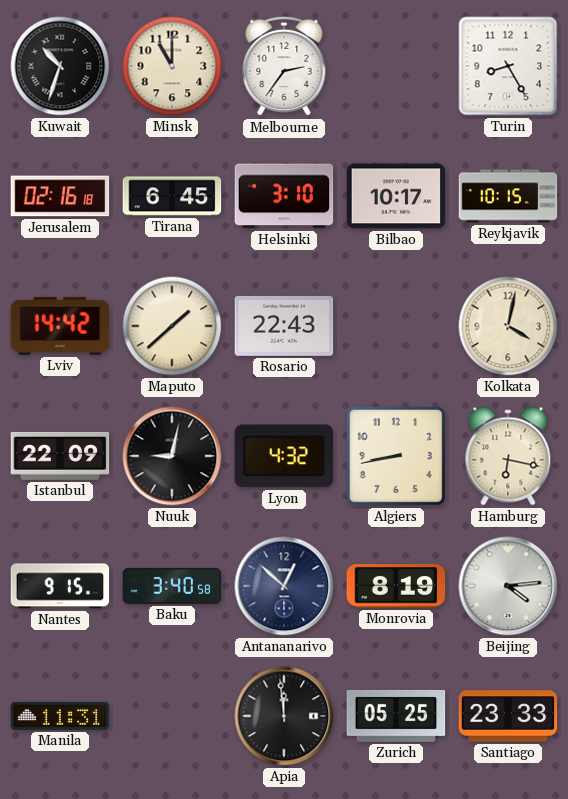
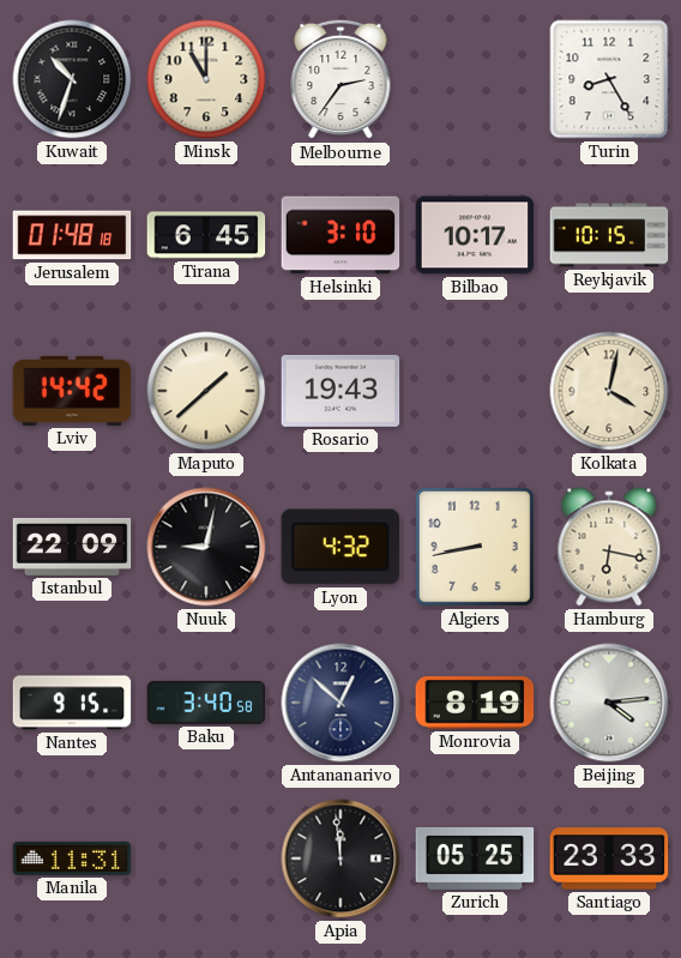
Jerusalem: 02:16 -> 01:48 (72, 235)
Rosario: 22:43 -> 19:43 (340, 391)
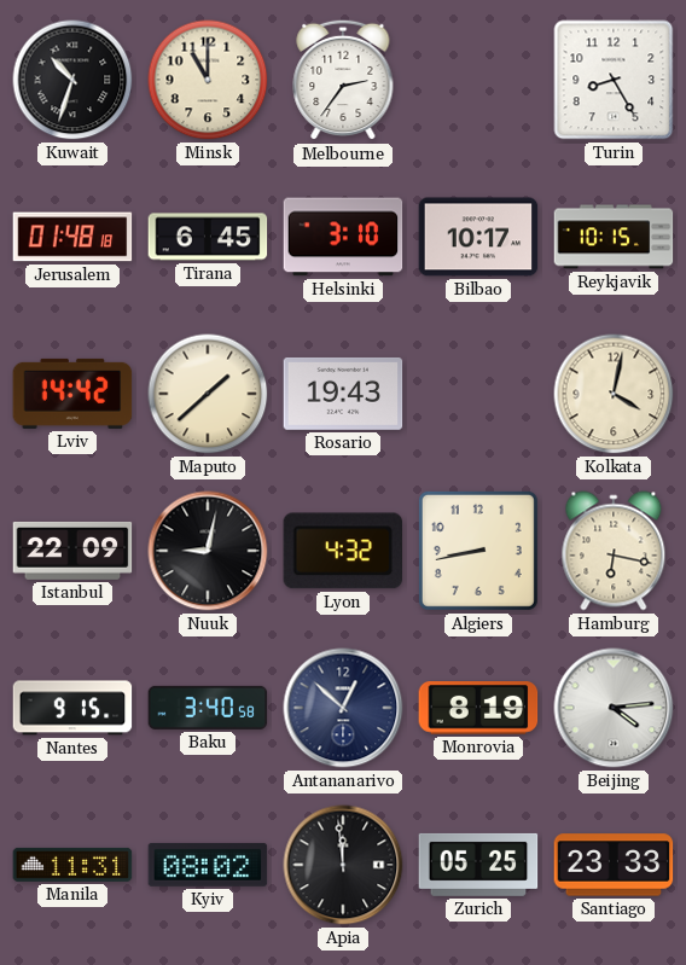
Kyiv: none -> 08:02 (208, 865)
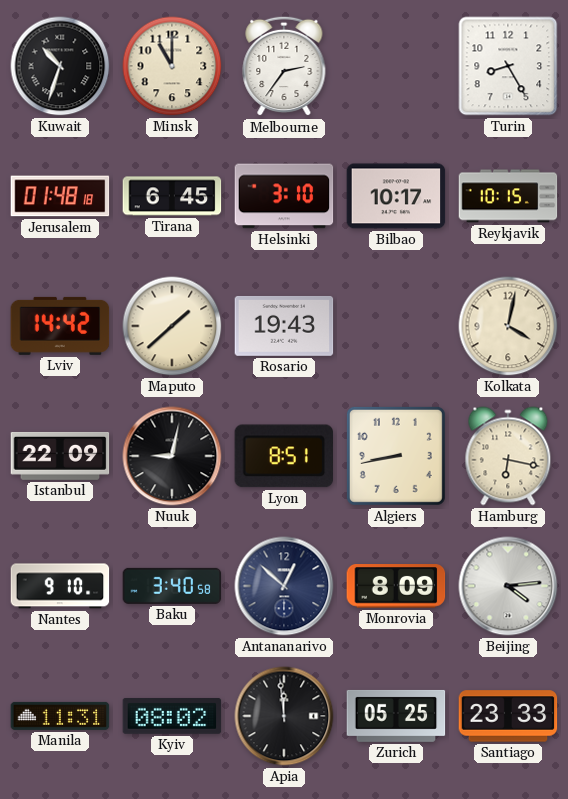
Lyon: 4:32 -> 8:51 (283, 456)
Nantes: 9:15 -> 9:10 (60, 586)
Monrovia: 8:19 -> 8:09 (396, 587)
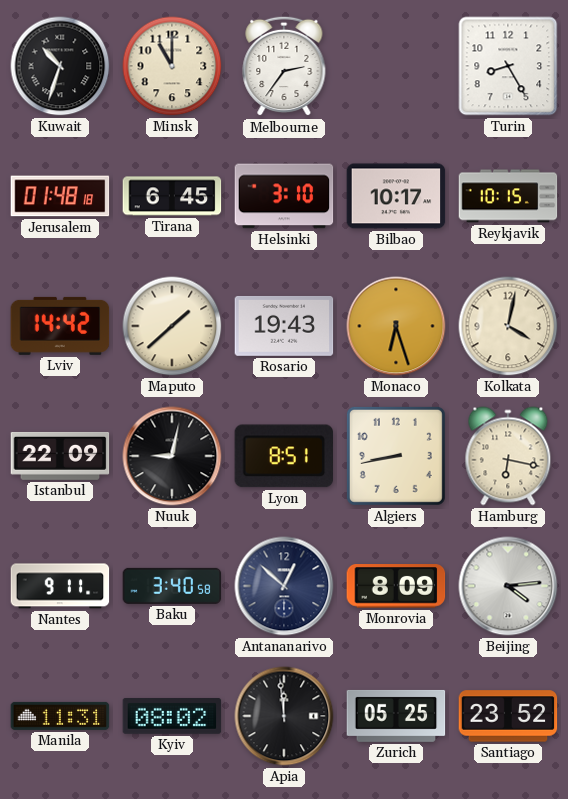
Monaco: none -> 6:27 (396, 326)
Nantes: 9:10 -> 9:11 (60, 586)
Santiago: 23:33 -> 23:52 (508, 716)
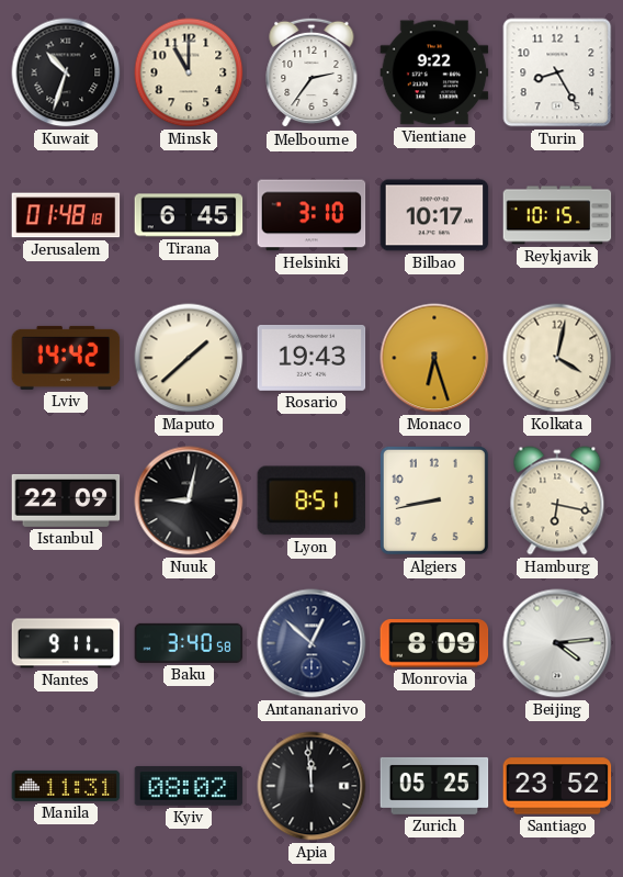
Vientiane: none -> 9:22 (434, 72)
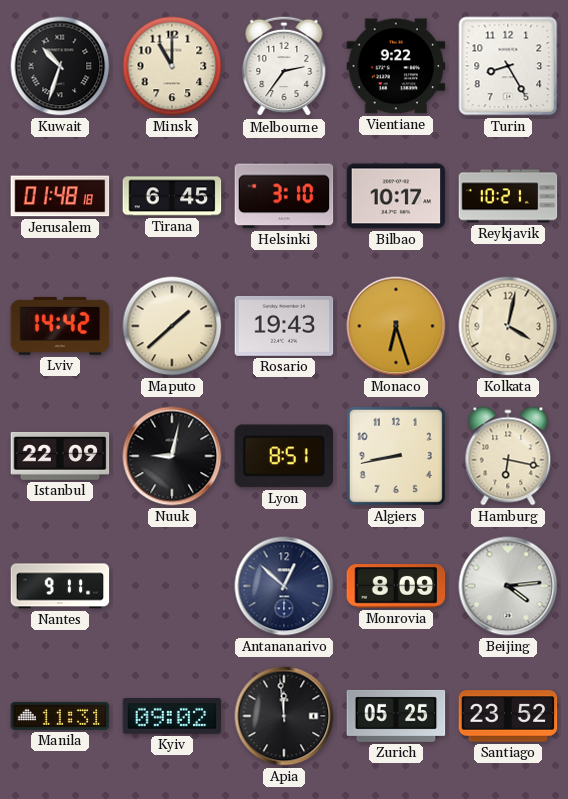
Reykjavik: 10:15 -> 10:21 (508, 196)
Baku: 3:40 -> none (189, 643)
Kyiv: 08:02 -> 09:02 (172, 716)
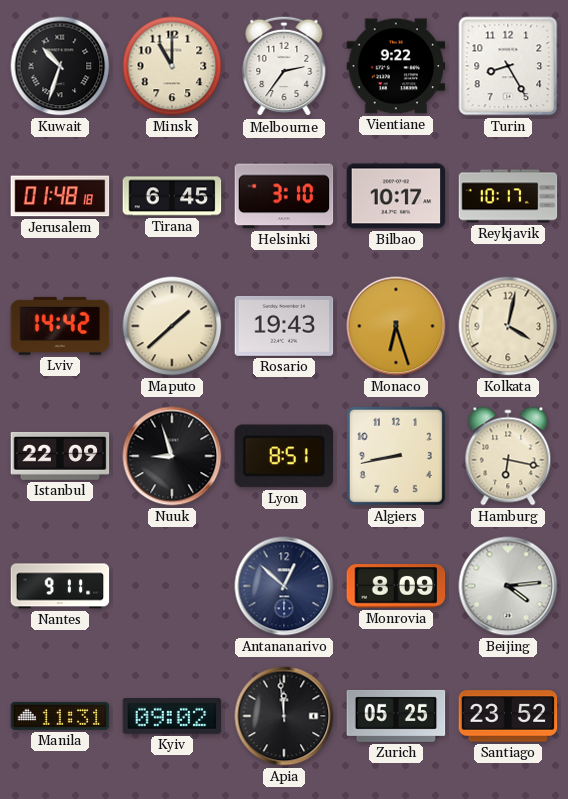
Reykjavik: 10:21 -> 10:17 (508, 196)
Nuuk: 9:02 -> 8:57 (172, 456)
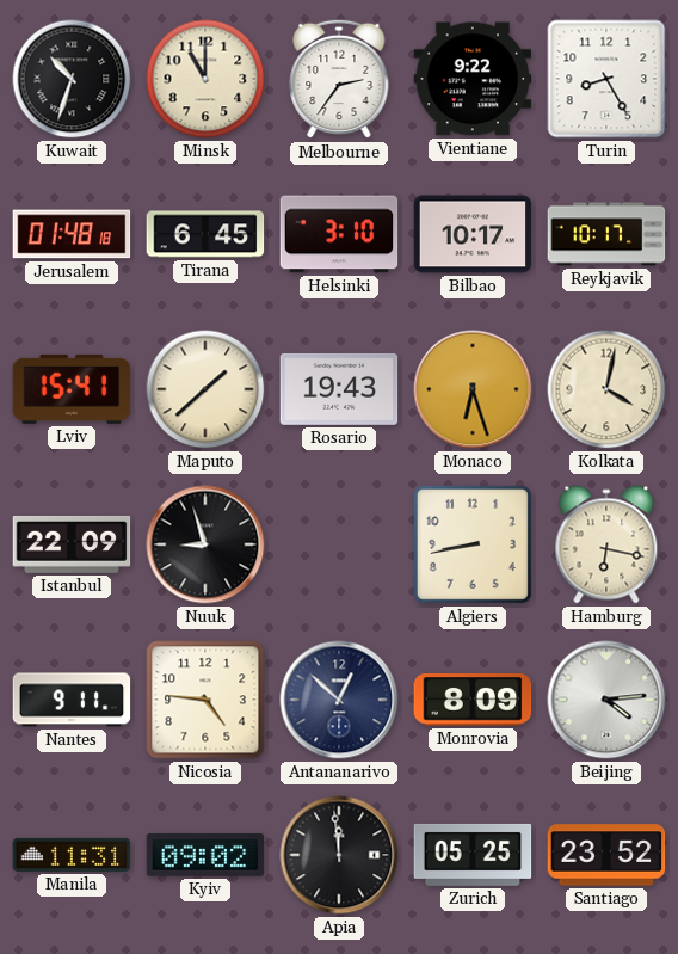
Lviv: 14:42 -> 15:41 (72, 389)
Lyon: 8:51 -> none (283, 456)
Nicosia: none -> 4:46 (205, 700)
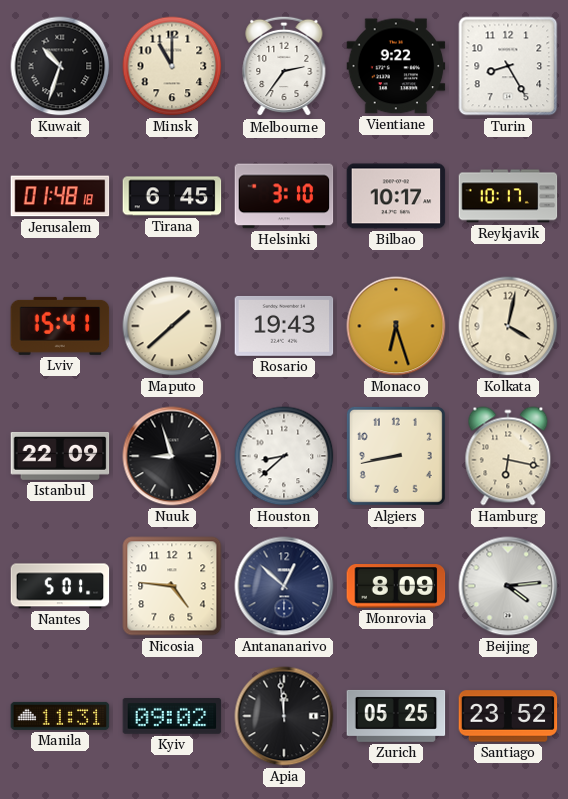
Houston: none -> 8:38 (284, 456)
Nantes: 9:11 -> 5:01 (60, 586)
